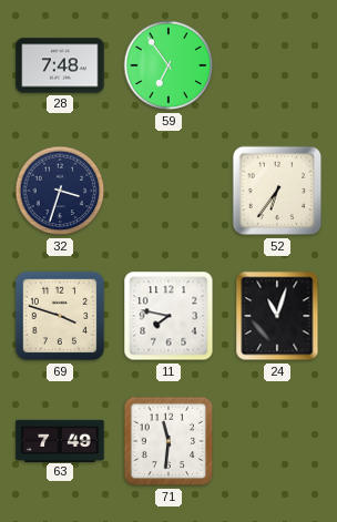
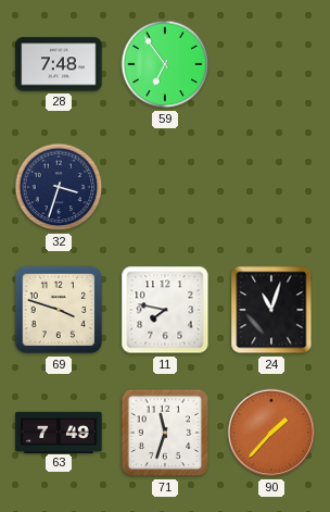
52: 6:36 -> none (277, 191)
71: 11:31 -> 11:33 (165, 433)
90: none -> 1:37 (271, 433)
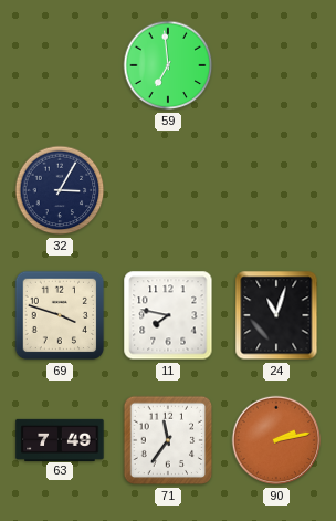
28: 7:48 -> none (59, 64)
59: 6:54 -> 6:59 (168, 65)
32: 3:33 -> 3:05 (60, 190)
71: 11:33 -> 11:36 (168, 440)
90: 1:37 -> 2:13 (276, 440)
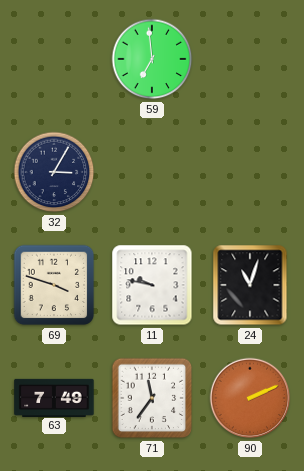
11: 7:47 -> 9:47 (152, 285)
90: 2:13 -> 2:11 (250, 398)
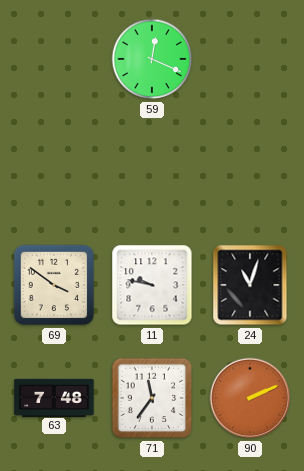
59: 6:59 -> 12:19 (152, 59)
32: 3:05 -> none (54, 172)
69: 3:48 -> 3:51 (54, 285)
63: 7:49 -> 7:48 (54, 397)
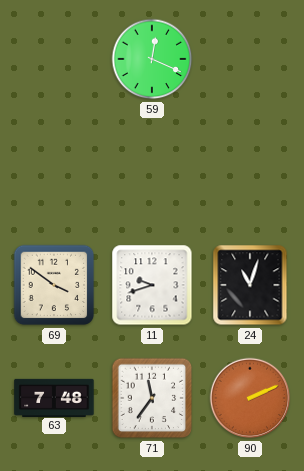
11: 9:47 -> 9:42 (152, 285)
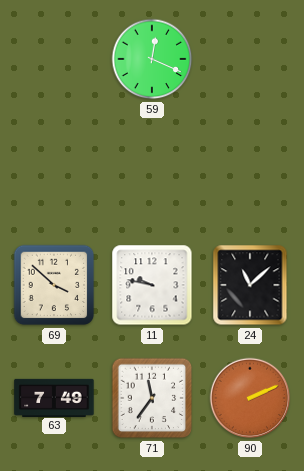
69: 3:51 -> 3:52 (54, 285)
11: 9:42 -> 9:47 (152, 285)
24: 11:03 -> 11:08 (250, 285)
63: 7:48 -> 7:49 (54, 397)
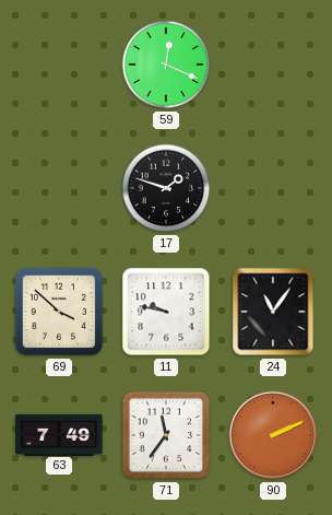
17: none -> 1:48 (166, 188)
24: 11:08 -> 11:06 (273, 312)
